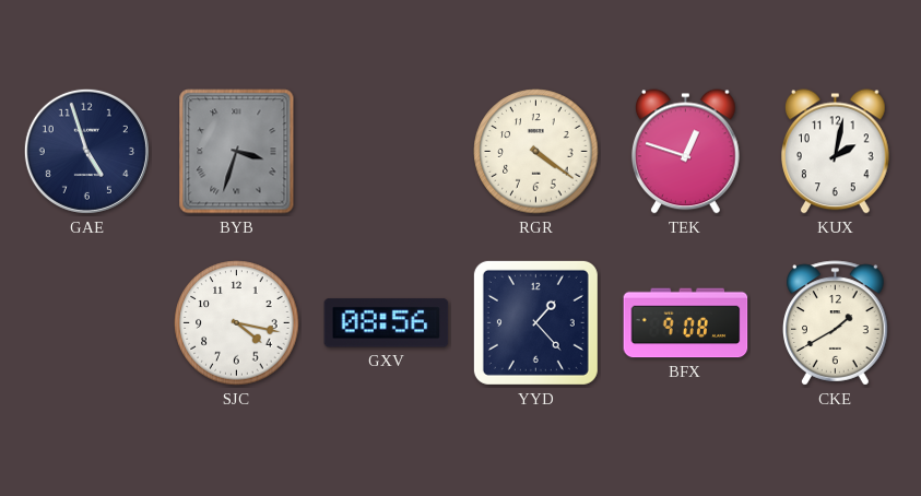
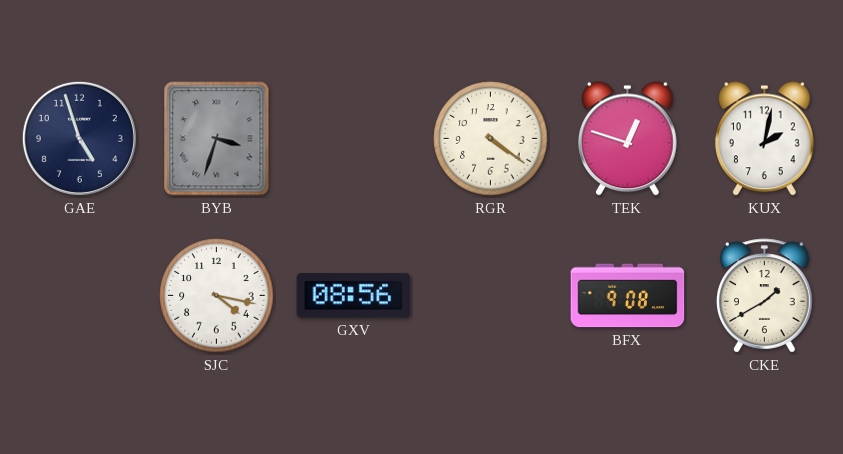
YYD: 1:23 -> none (535, 322)
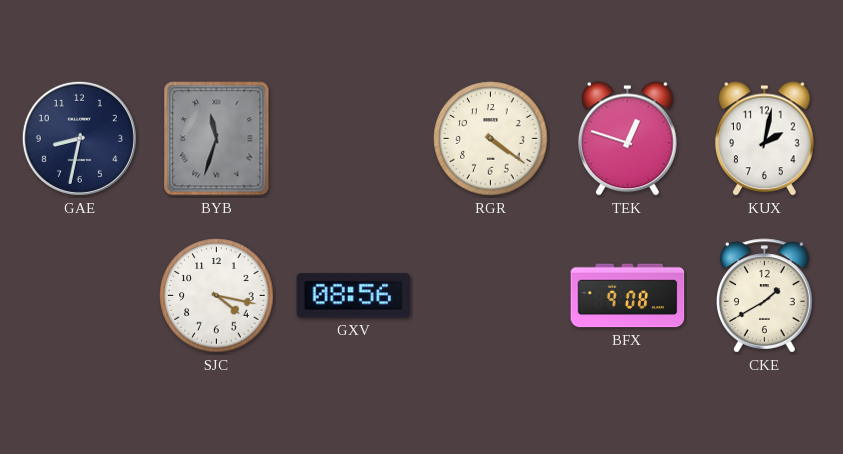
GAE: 4:57 -> 8:32 (79, 138)
BYB: 3:33 -> 11:33 (217, 139)
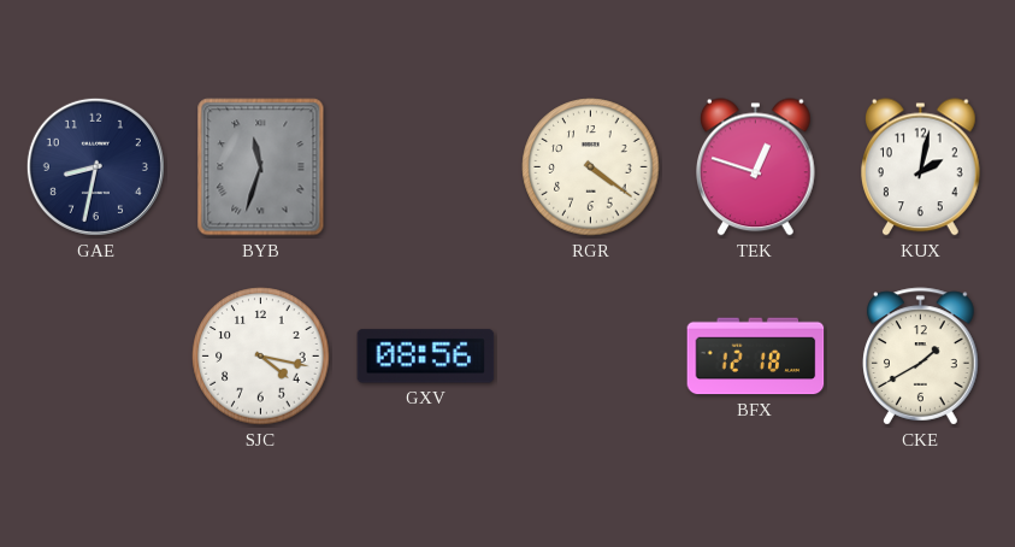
BFX: 9:08 -> 12:18 (756, 357)
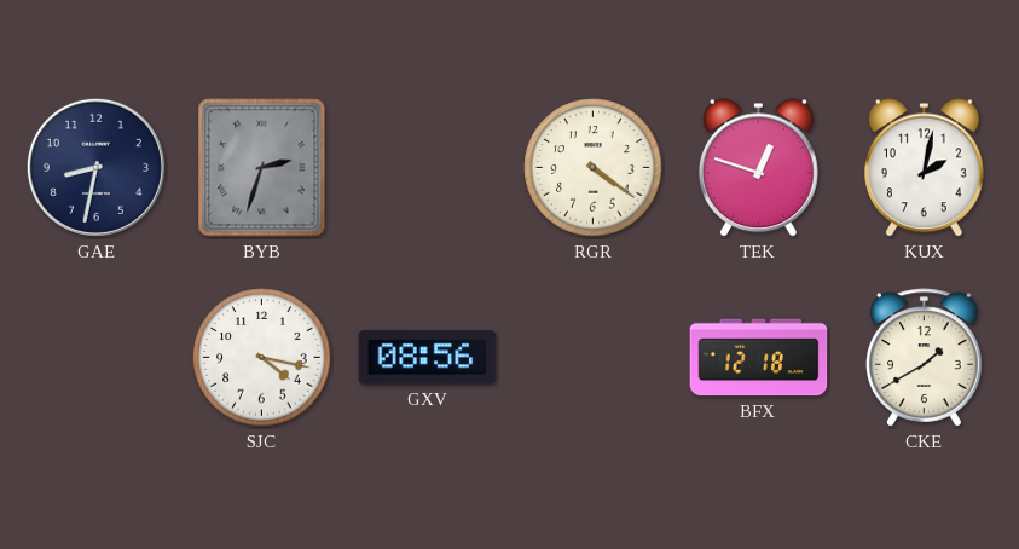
BYB: 11:33 -> 2:33 (262, 168)
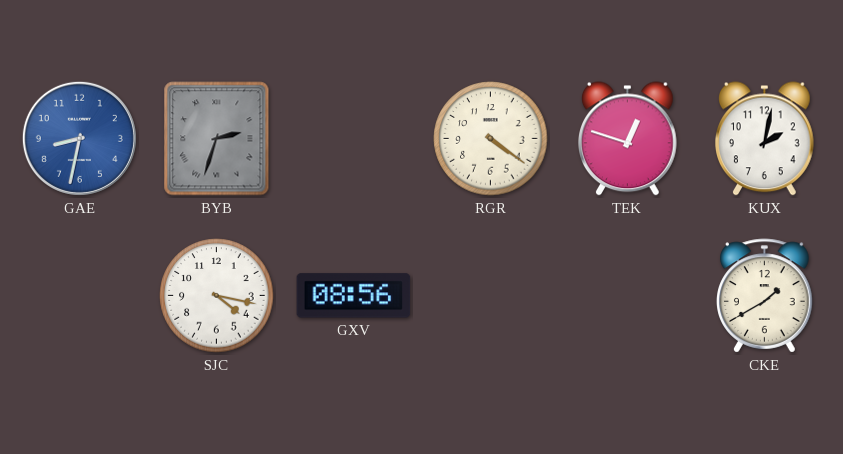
GAE dial: navy -> blue (79, 138)
BFX: 12:18 -> none (759, 358)
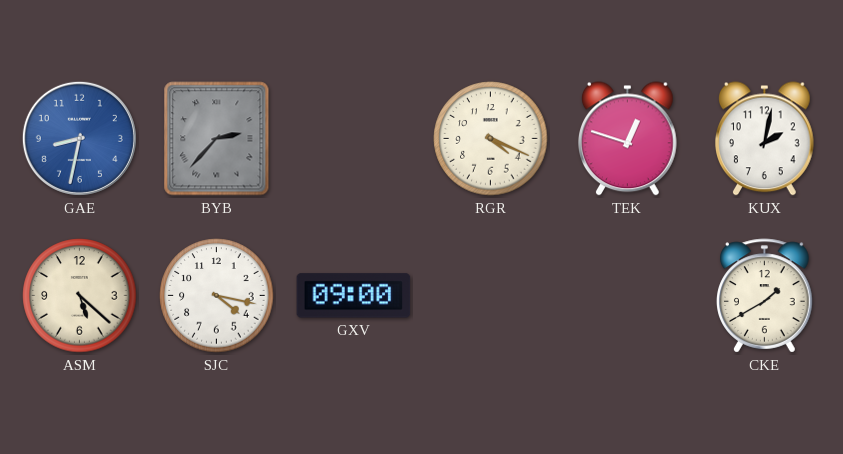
BYB: 2:33 -> 2:37 (217, 139)
RGR: 4:21 -> 4:19 (491, 139)
ASM: none -> 5:22 (80, 296)
GXV: 08:56 -> 09:00 (354, 296)
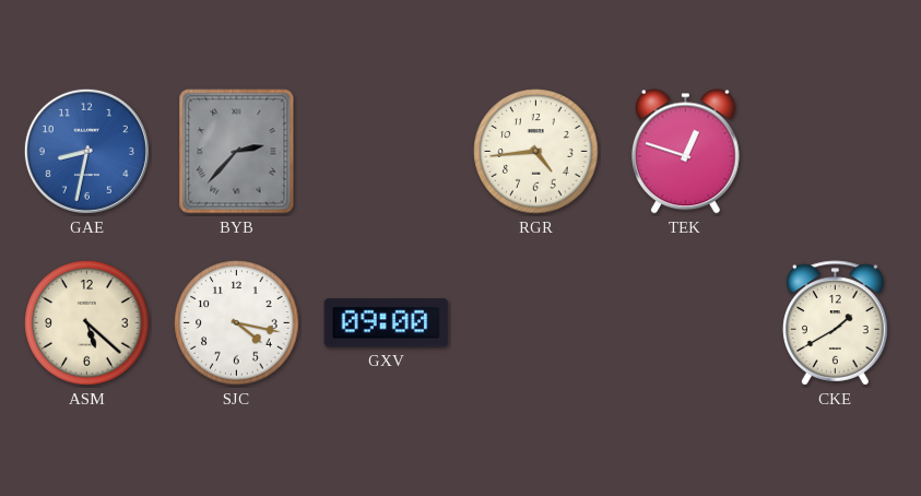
RGR: 4:19 -> 4:44 (536, 152)
KUX: 2:02 -> none (765, 139)
